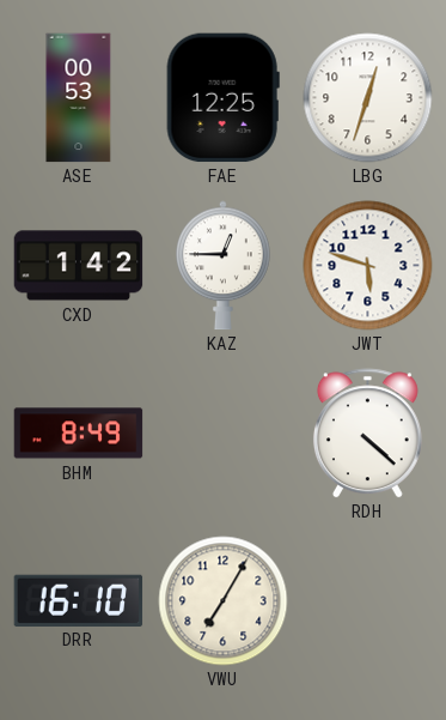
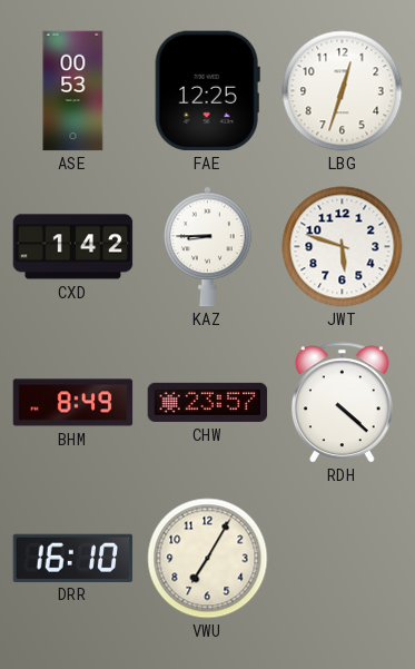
KAZ: 12:45 -> 8:45 (208, 247)
CHW: none -> 23:57 (208, 402)
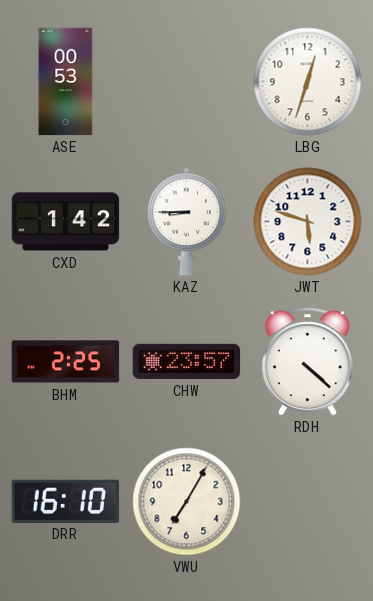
FAE: 12:25 -> none (207, 91)
BHM: 8:49 -> 2:25 (66, 362)
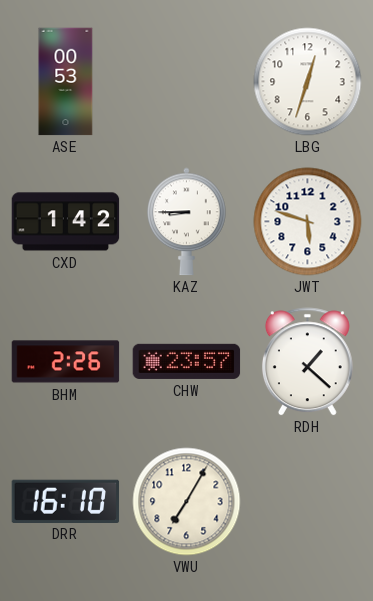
BHM: 2:25 -> 2:26 (66, 362)
RDH: 4:22 -> 1:22 (307, 362)
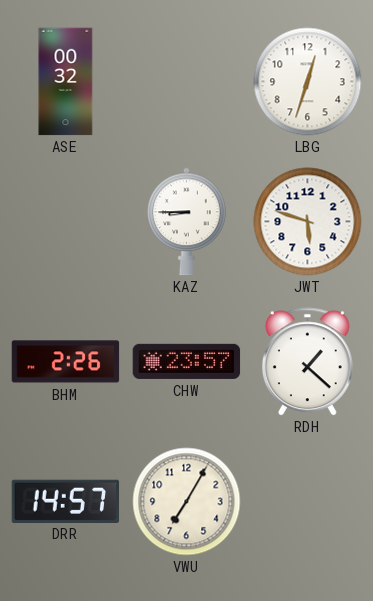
ASE: 00:53 -> 00:32 (66, 82)
CXD: 1:42 -> none (66, 222)
DRR: 16:10 -> 14:57 (66, 501)
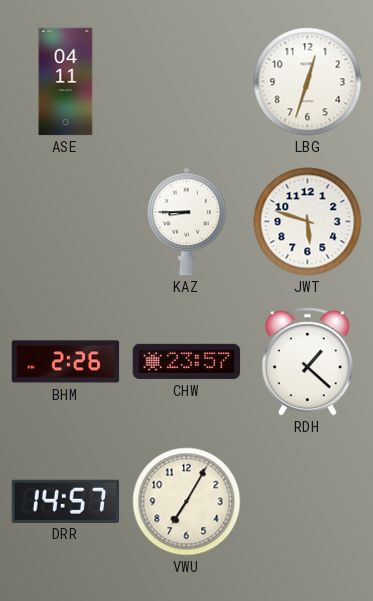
ASE: 00:32 -> 04:11 (66, 82)
